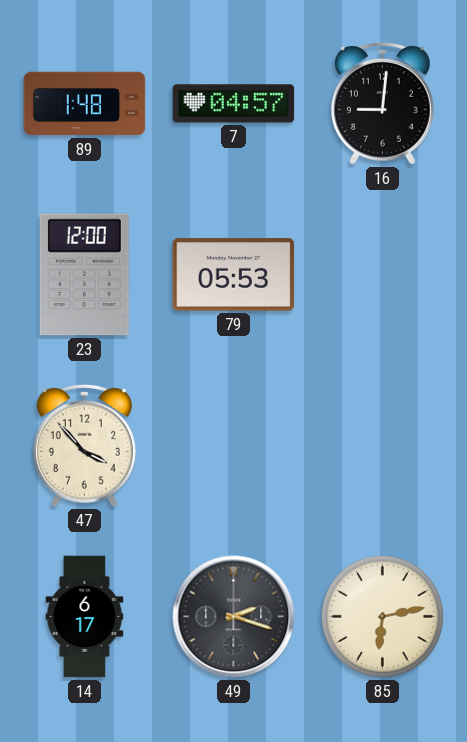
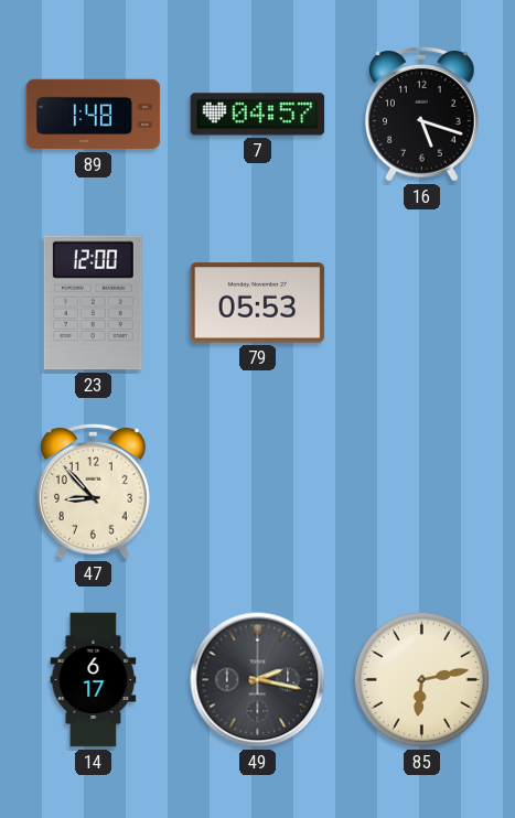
16: 9:01 -> 5:18 (421, 114)
47: 3:53 -> 8:53 (93, 491)
49: 2:18 -> 2:17 (258, 680)
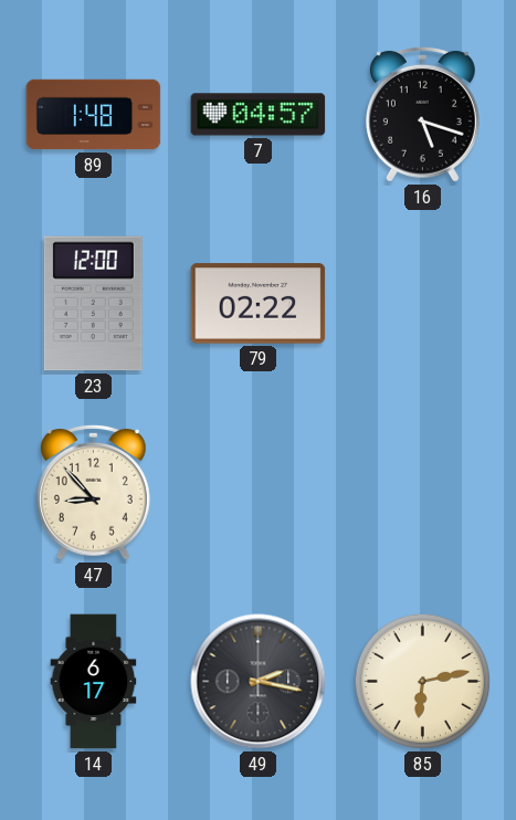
79: 05:53 -> 02:22 (259, 304)
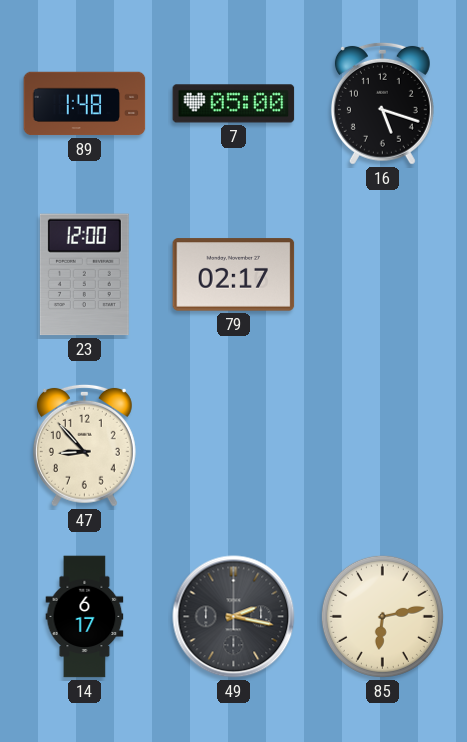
7: 04:57 -> 05:00 (234, 104)
79: 02:22 -> 02:17 (234, 275)
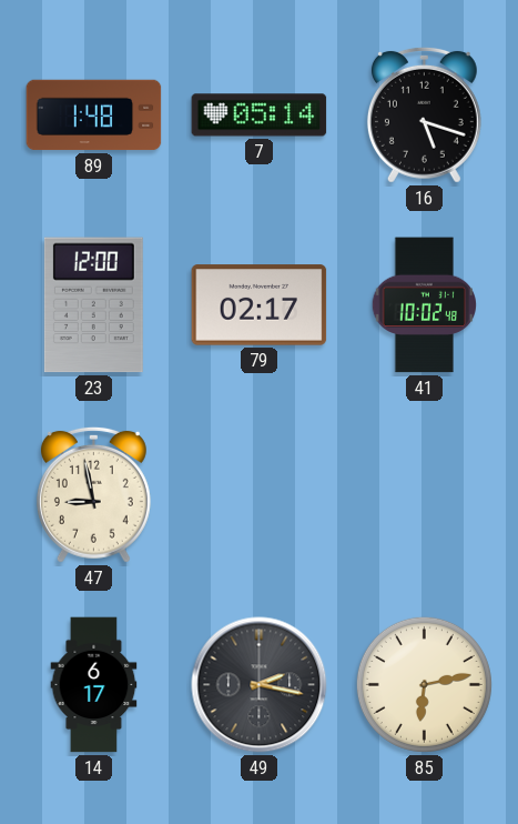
7: 05:00 -> 05:14 (260, 115)
41: none -> 10:02 (425, 305)
47: 8:53 -> 8:58 (93, 494)
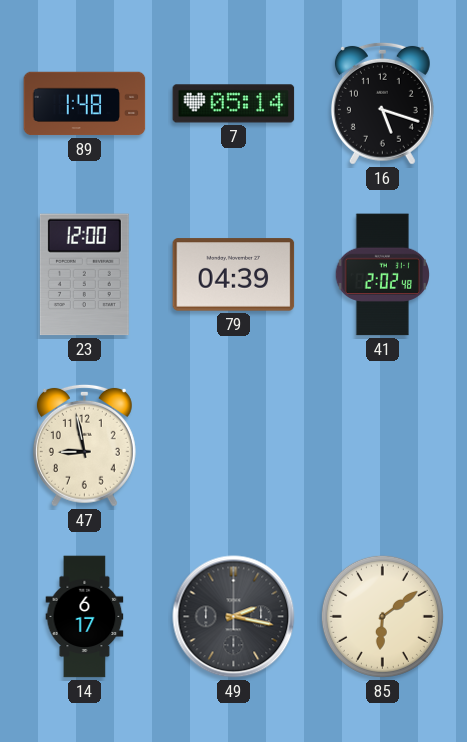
79: 02:17 -> 04:39 (234, 275)
41: 10:02 -> 2:02 (383, 275)
85: 6:13 -> 6:09 (382, 616)
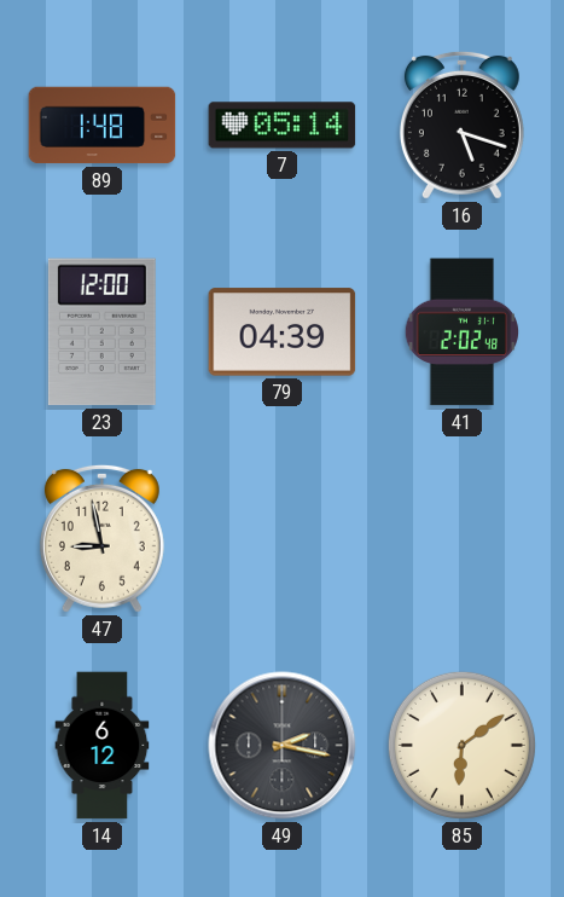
14: 6:17 -> 6:12 (103, 746)
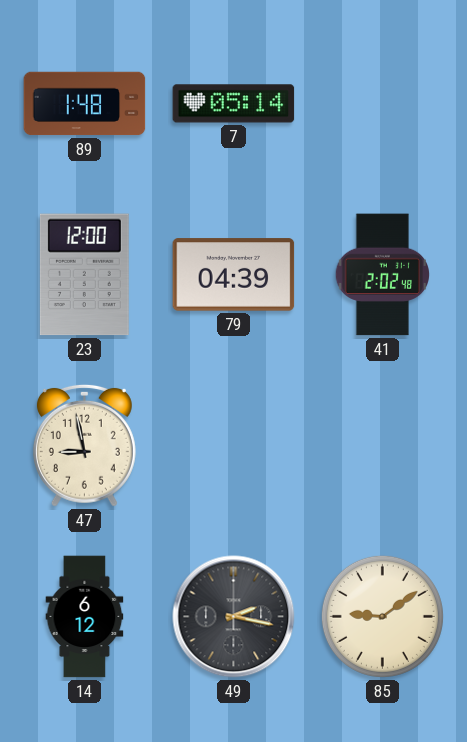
16: 5:18 -> none (461, 125)
85: 6:09 -> 9:09 (382, 616)
